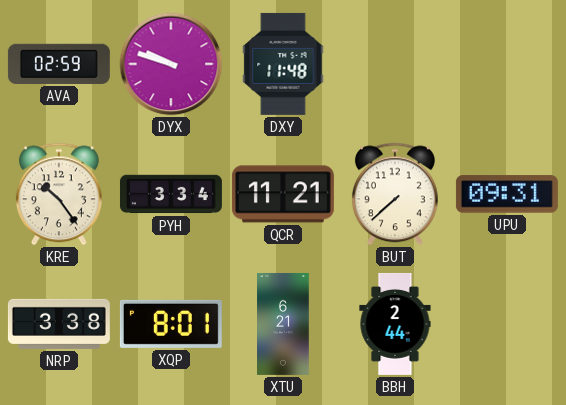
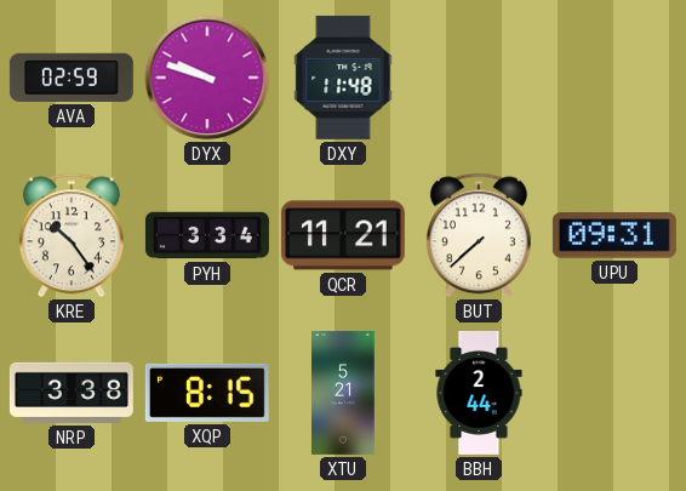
XQP: 8:01 -> 8:15 (207, 393)
XTU: 6:21 -> 5:21 (343, 393)
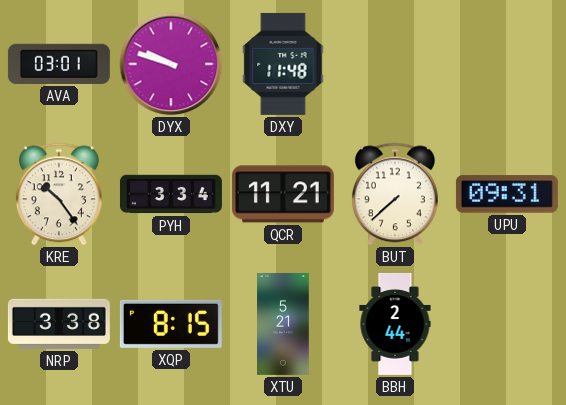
AVA: 02:59 -> 03:01 (59, 64)
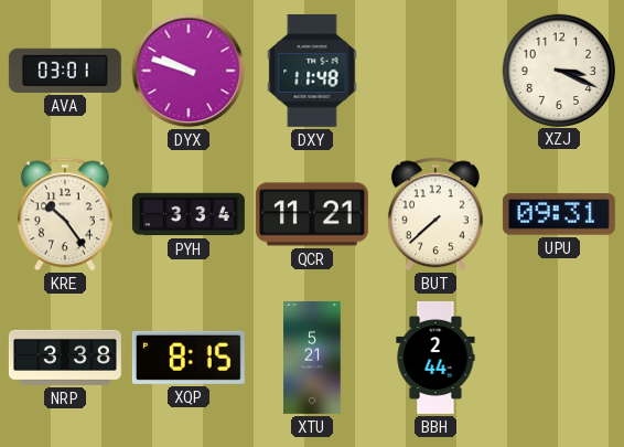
XZJ: none -> 3:19 (558, 70)
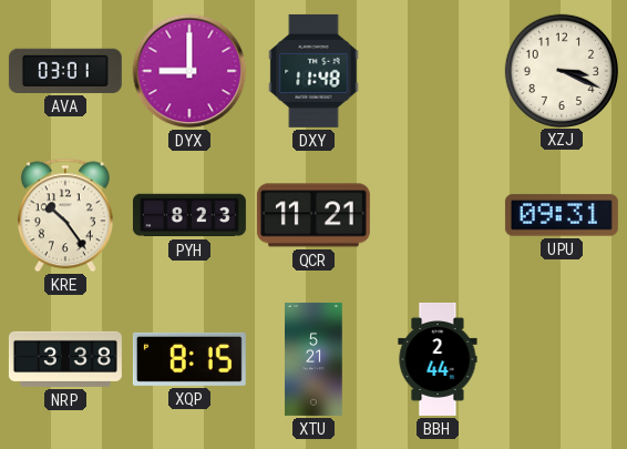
DYX: 9:48 -> 9:00 (189, 71)
PYH: 3:34 -> 8:23 (189, 215)
BUT: 7:38 -> none (435, 214)
